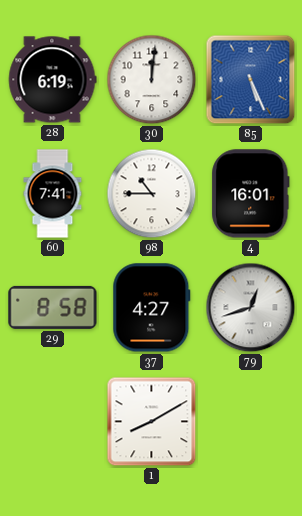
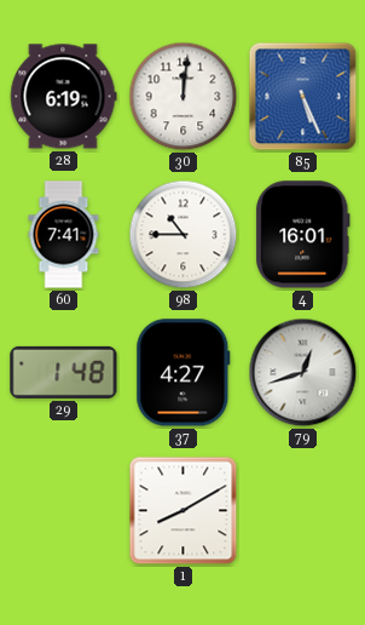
29: 8:58 -> 1:48 (64, 372)
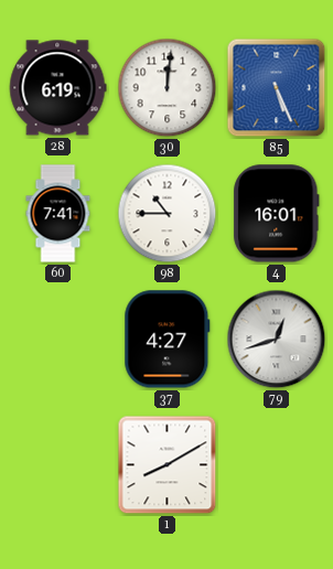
29: 1:48 -> none (64, 372)
